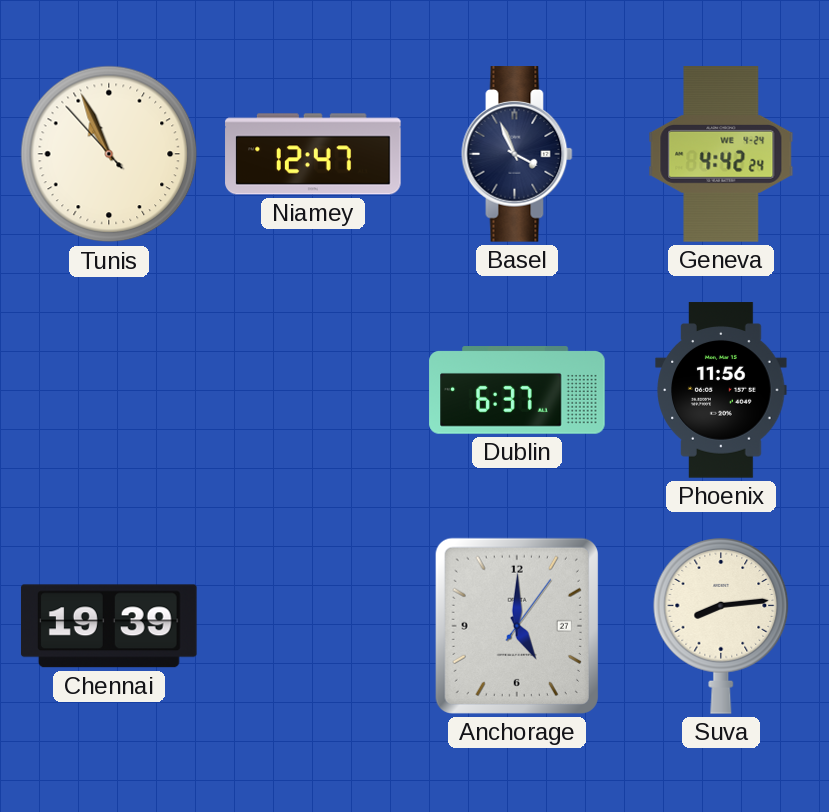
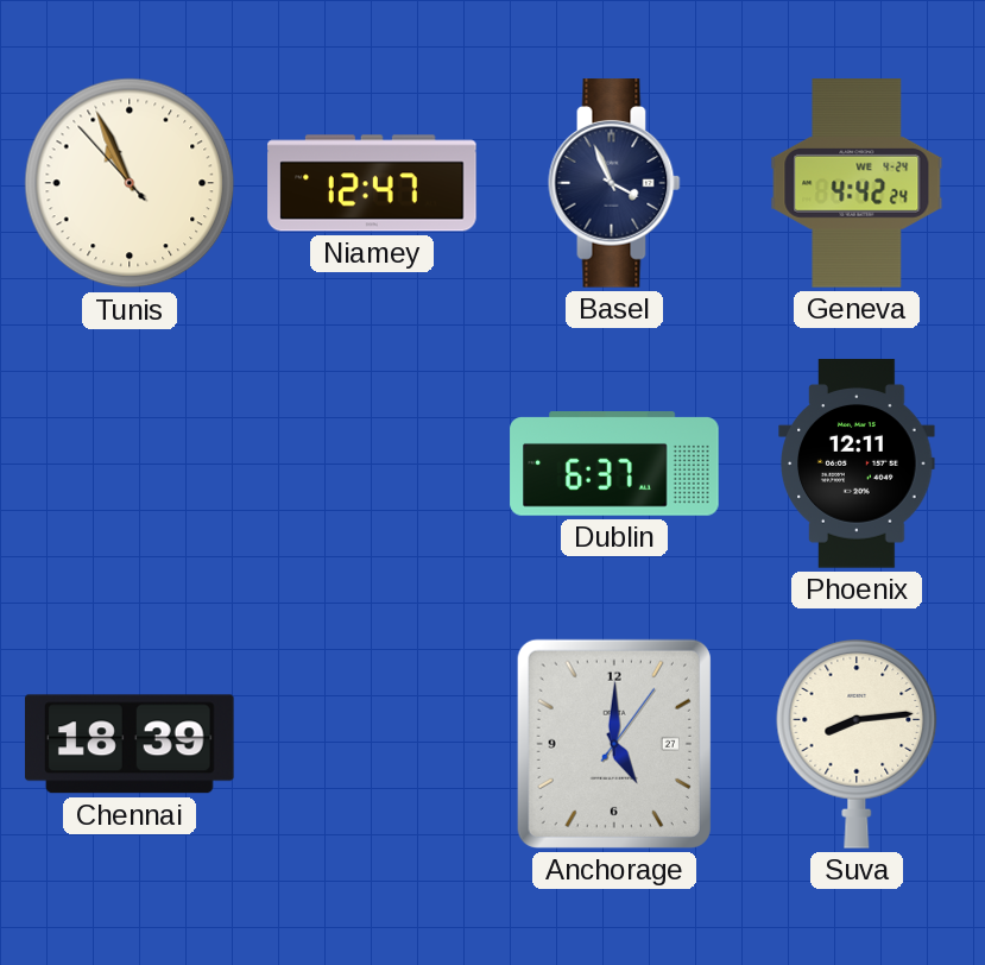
Phoenix: 11:56 -> 12:11 (857, 463)
Chennai: 19:39 -> 18:39 (130, 744)
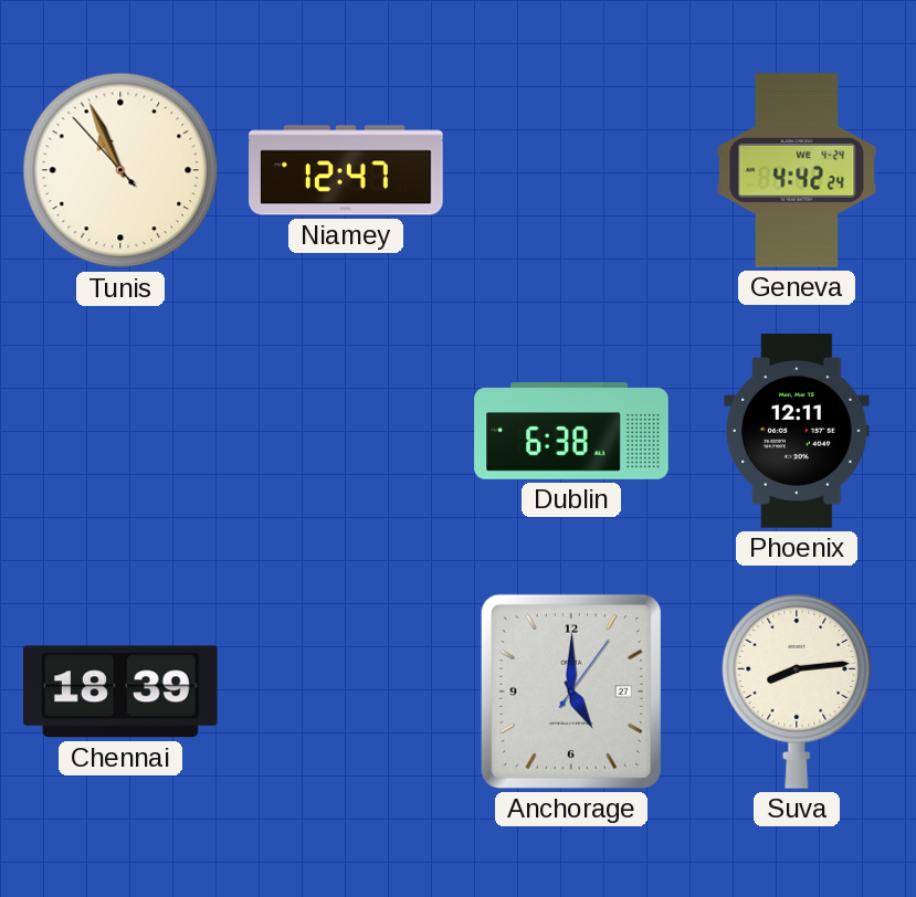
Basel: 3:56 -> none (614, 183)
Dublin: 6:37 -> 6:38 (571, 431)
